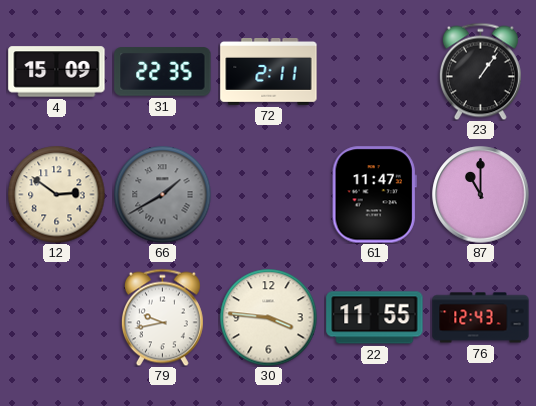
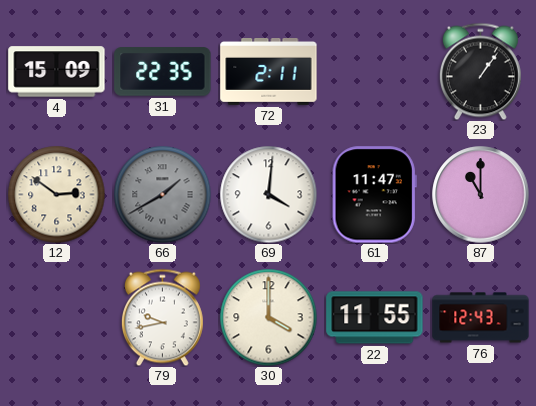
69: none -> 4:01 (268, 194)
30: 3:46 -> 4:00 (268, 317)
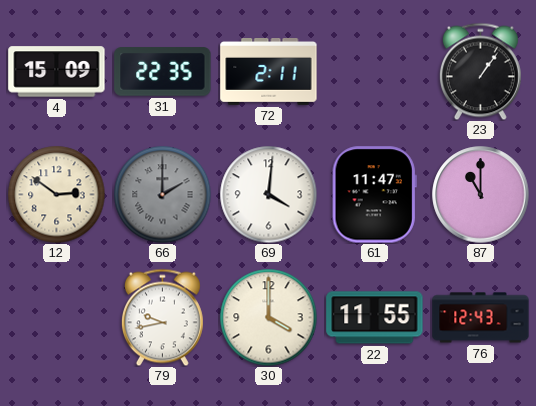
66: 1:40 -> 2:00 (162, 194)
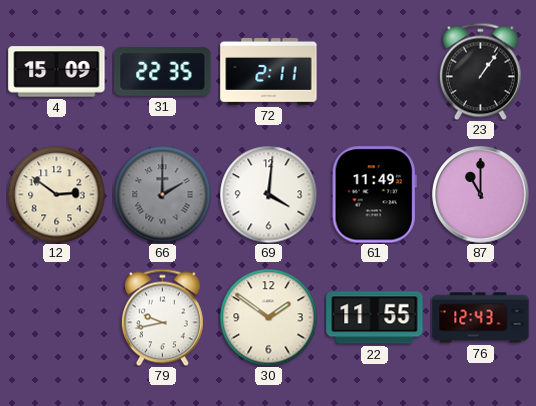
61: 11:47 -> 11:49 (374, 195)
30: 4:00 -> 1:51 (268, 317)
